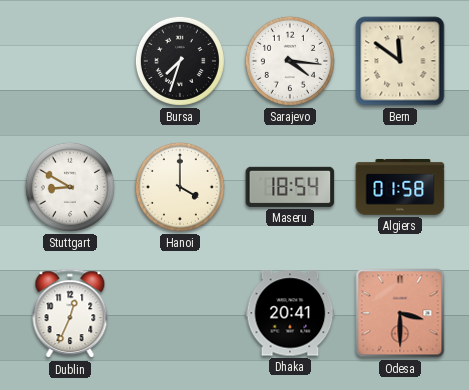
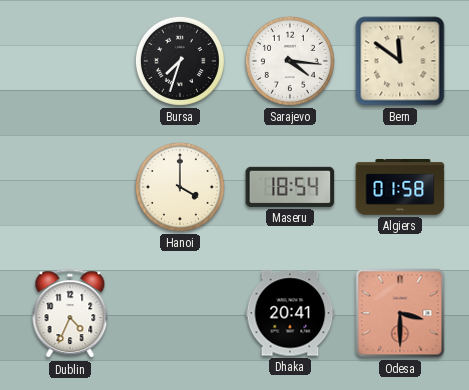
Stuttgart: 8:50 -> none (70, 187)
Dublin: 12:34 -> 4:34 (70, 314)
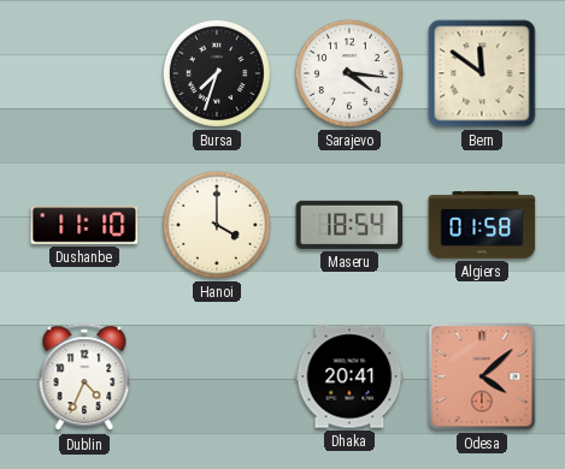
Dushanbe: none -> 11:10 (84, 225)
Odesa: 3:30 -> 4:08 (482, 376)
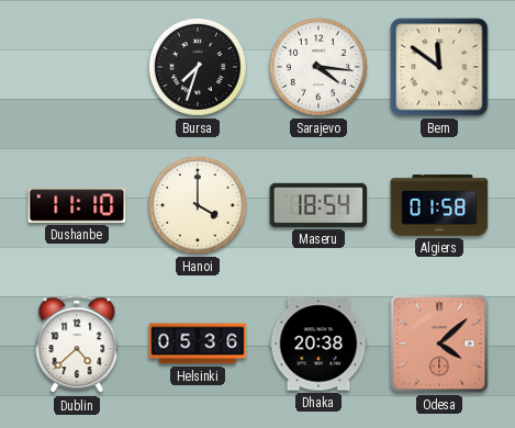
Dublin: 4:34 -> 4:38 (77, 345)
Helsinki: none -> 05:36 (198, 343)
Dhaka: 20:41 -> 20:38 (318, 343)
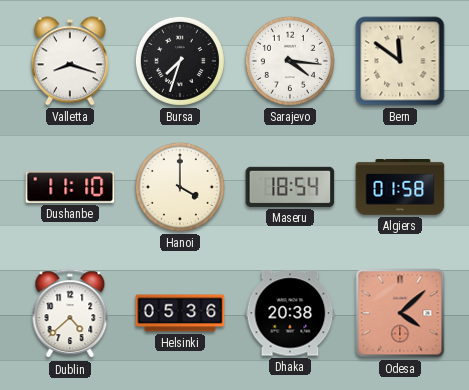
Valletta: none -> 8:18 (70, 61)
